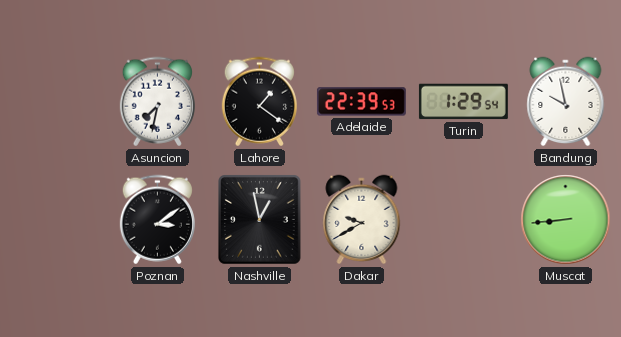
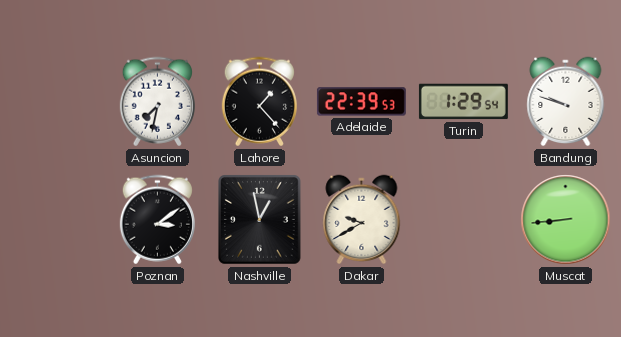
Lahore: 1:21 -> 1:23 (259, 102)
Bandung: 9:58 -> 9:48 (566, 102)
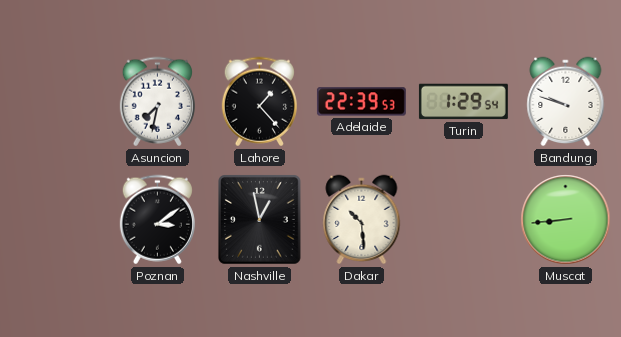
Dakar: 9:40 -> 10:29 (362, 220)
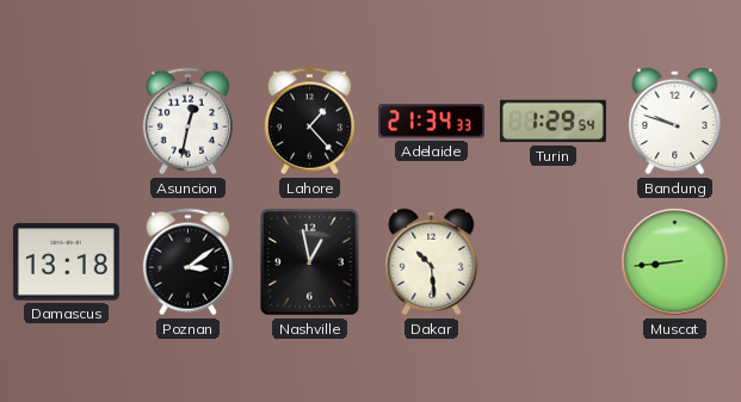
Asuncion: 7:32 -> 12:32 (187, 122)
Adelaide: 22:39 -> 21:34 (431, 122)
Damascus: none -> 13:18 (66, 262)
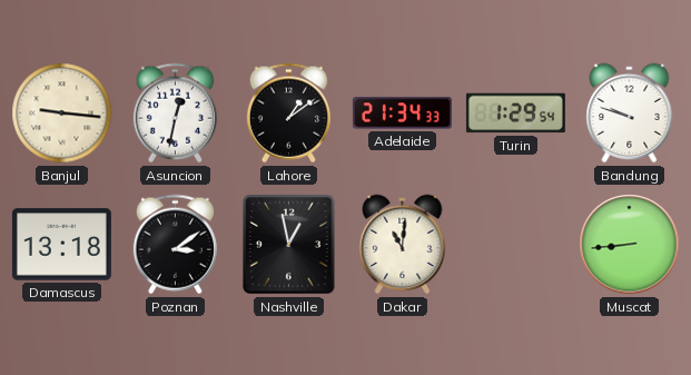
Banjul: none -> 9:16 (62, 114)
Lahore: 1:23 -> 1:09 (288, 114)
Dakar: 10:29 -> 11:01 (403, 245)
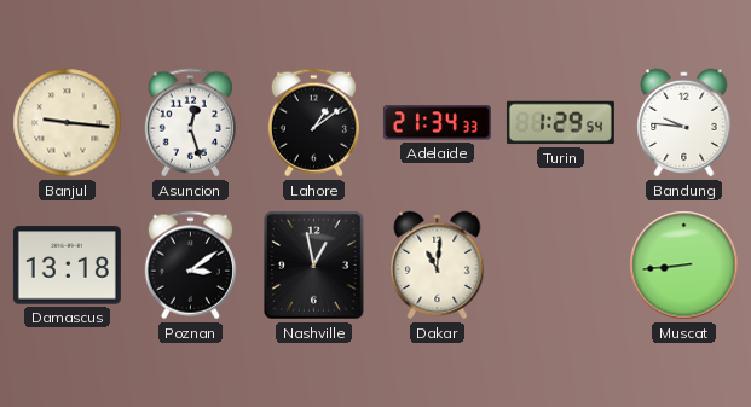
Asuncion: 12:32 -> 12:27 (190, 123)
Bandung: 9:48 -> 9:46 (684, 123)
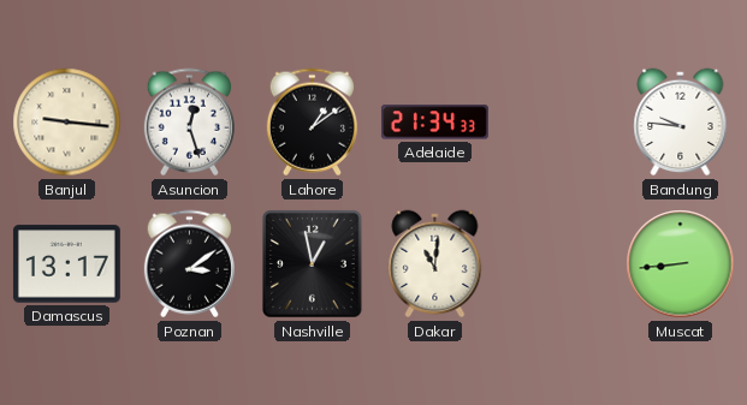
Turin: 1:29 -> none (560, 123)
Damascus: 13:18 -> 13:17 (66, 264)
